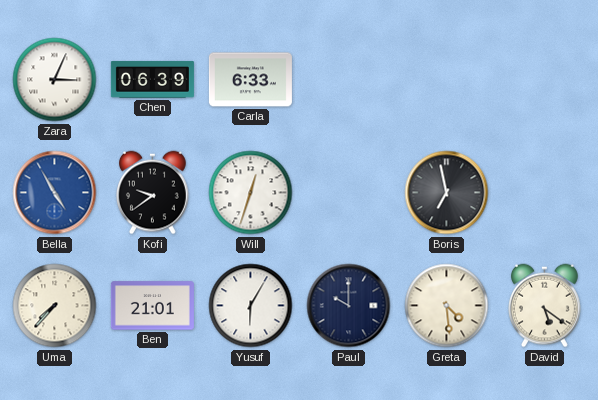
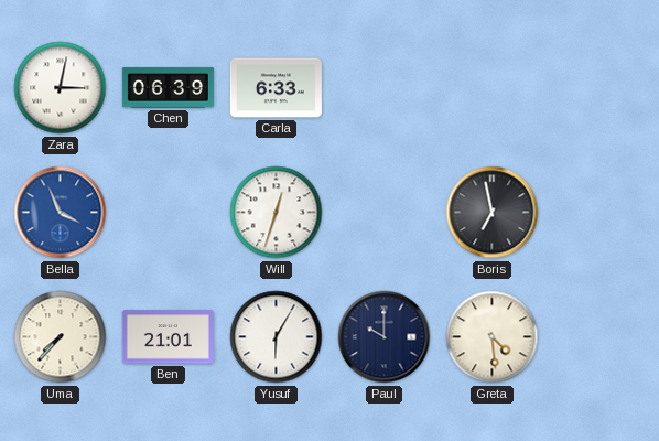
Zara: 3:04 -> 3:02 (61, 88)
Bella: 4:55 -> 3:56 (61, 213)
Kofi: 9:39 -> none (153, 193)
David: 5:21 -> none (545, 306)
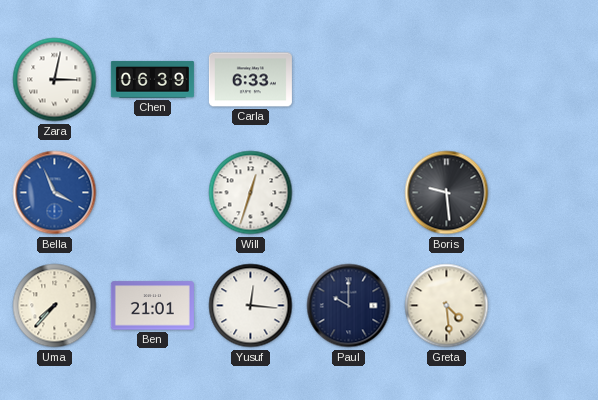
Boris: 6:58 -> 9:29 (447, 193)
Yusuf: 6:05 -> 12:16 (251, 306)
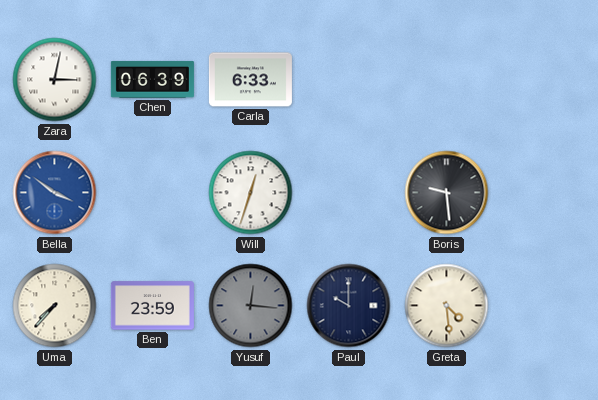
Bella: 3:56 -> 3:51 (55, 193)
Ben: 21:01 -> 23:59 (152, 306)
Yusuf dial: white -> grey (251, 306)
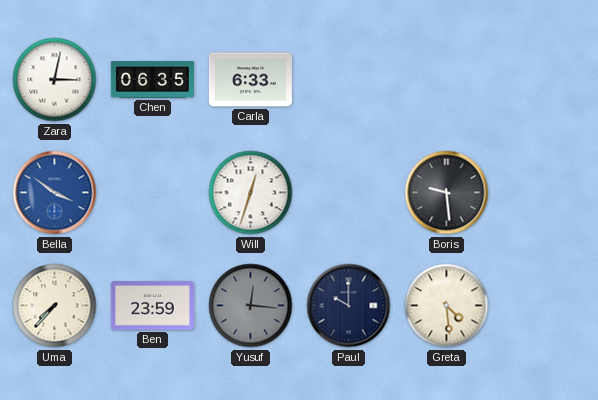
Chen: 06:39 -> 06:35 (152, 80)
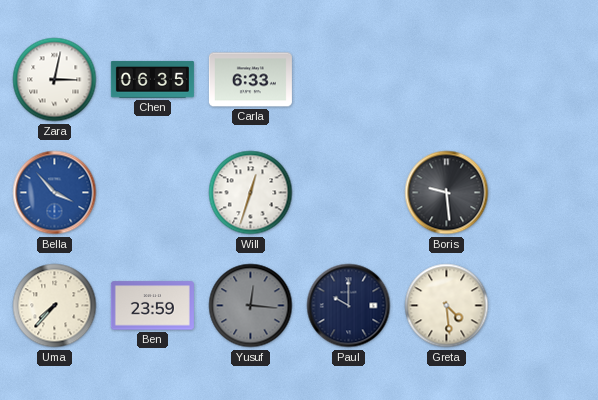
Bella: 3:51 -> 3:53 (55, 193)
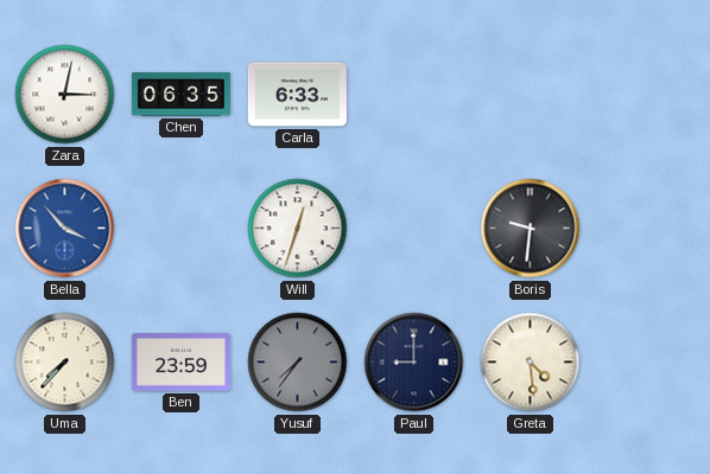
Boris: 9:29 -> 9:31 (531, 229)
Yusuf: 12:16 -> 7:36 (298, 363)
Paul: 10:00 -> 9:00 (414, 363)
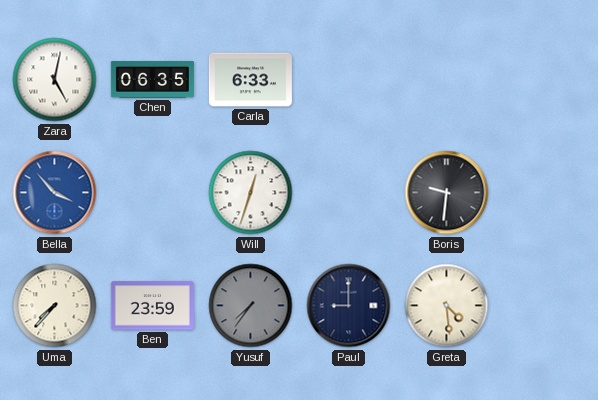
Zara: 3:02 -> 5:02 (55, 80)
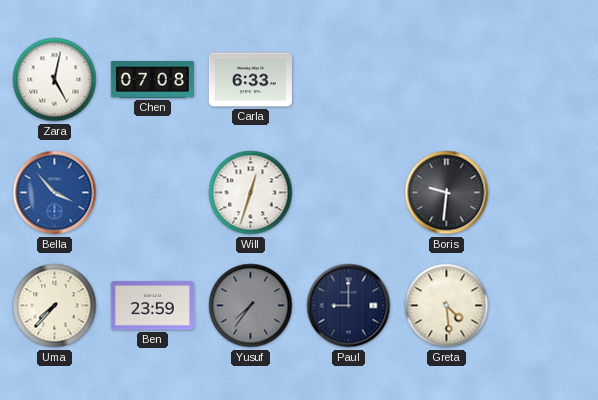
Chen: 06:35 -> 07:08 (152, 80)
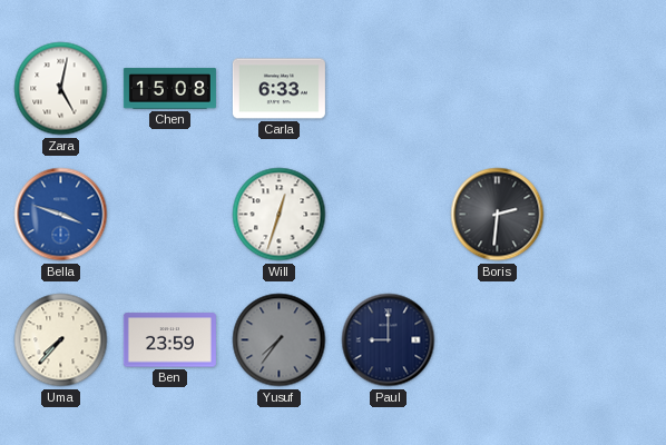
Chen: 07:08 -> 15:08 (169, 89)
Bella: 3:53 -> 3:48 (61, 215)
Boris: 9:31 -> 2:31 (498, 215)
Greta: 4:29 -> none (447, 306)
